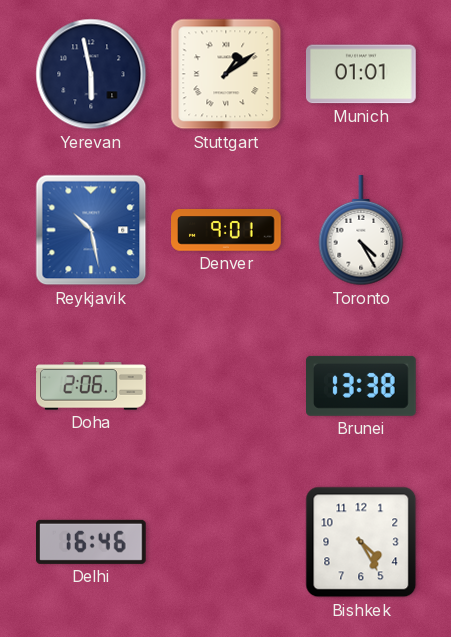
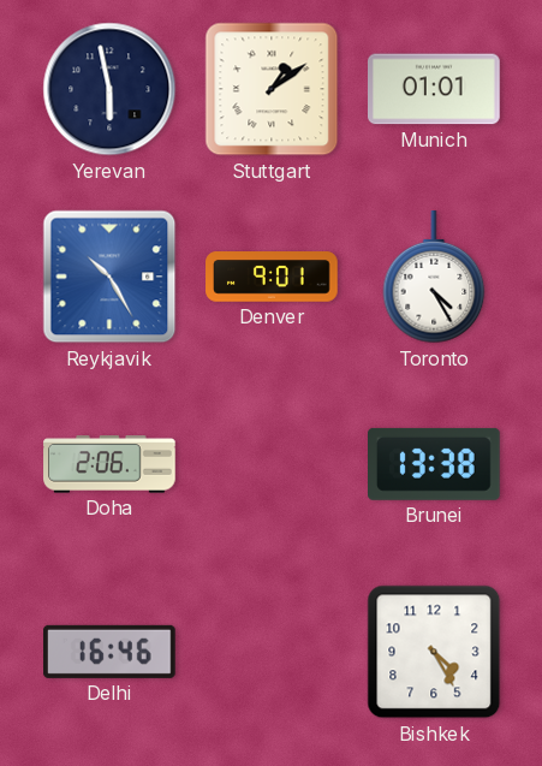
Reykjavik: 10:28 -> 10:25 (109, 277)
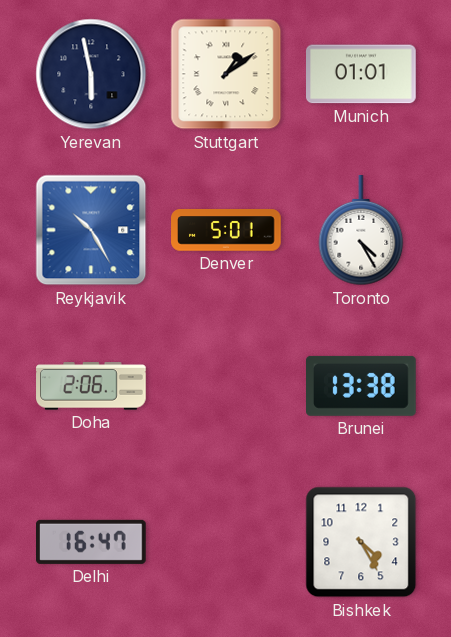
Denver: 9:01 -> 5:01 (226, 230)
Delhi: 16:46 -> 16:47 (92, 542)
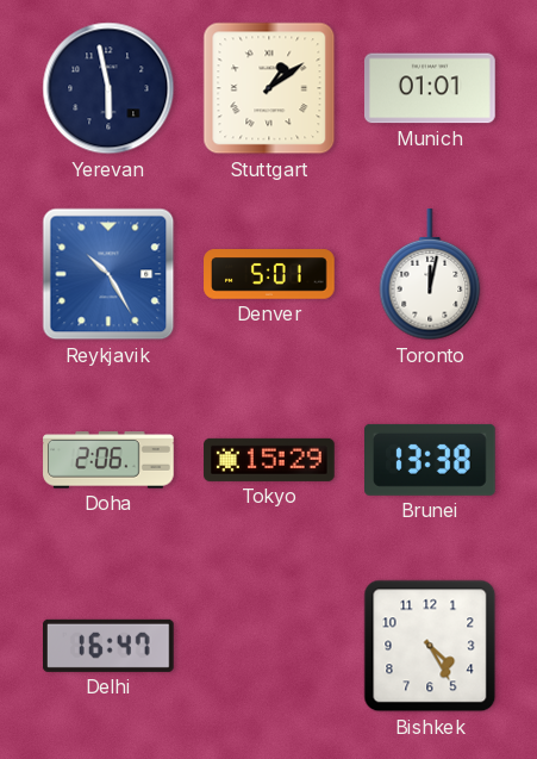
Toronto: 4:25 -> 12:02 (430, 275)
Tokyo: none -> 15:29 (269, 460)
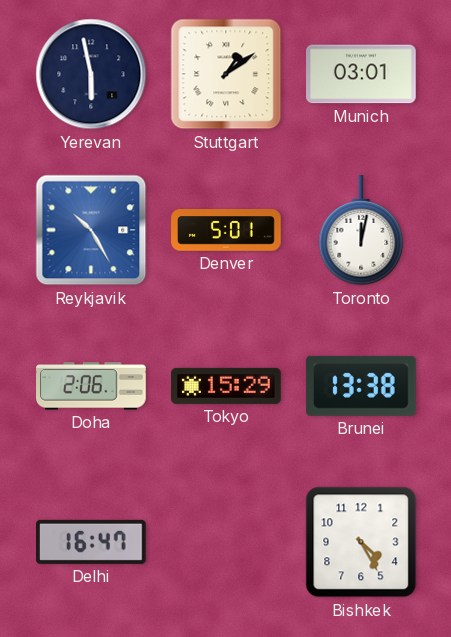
Munich: 01:01 -> 03:01 (361, 74)
